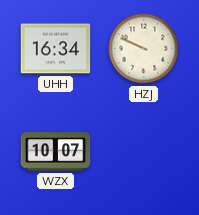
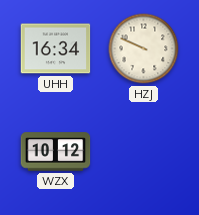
WZX: 10:07 -> 10:12 (56, 152)
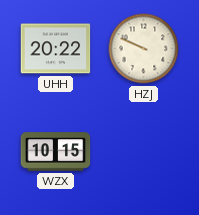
UHH: 16:34 -> 20:22 (56, 49)
WZX: 10:12 -> 10:15 (56, 152)
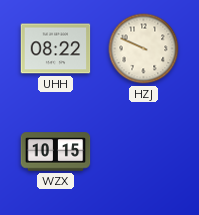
UHH: 20:22 -> 08:22 (56, 49)
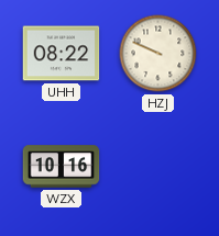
WZX: 10:15 -> 10:16 (62, 167)
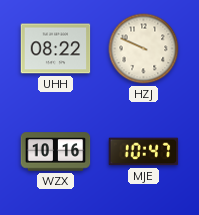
MJE: none -> 10:47 (144, 152)
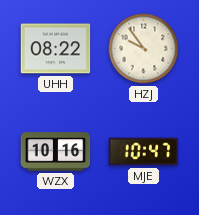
HZJ: 9:49 -> 9:54 (144, 49)
